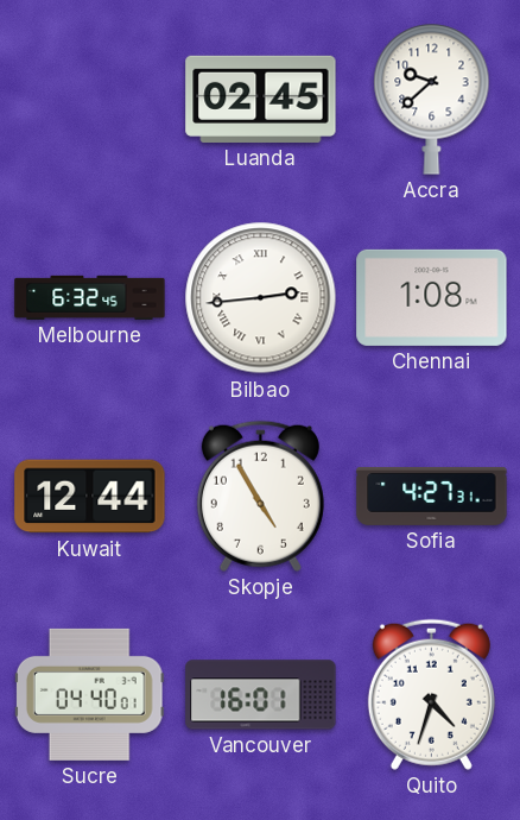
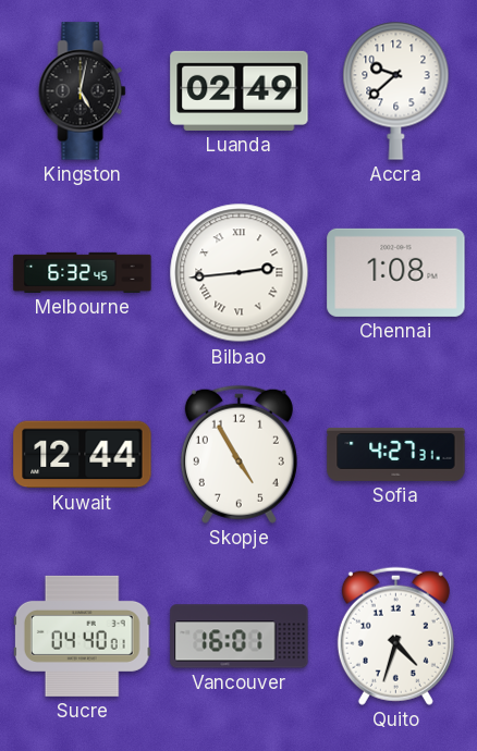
Kingston: none -> 5:02 (83, 91)
Luanda: 02:45 -> 02:49 (240, 90)
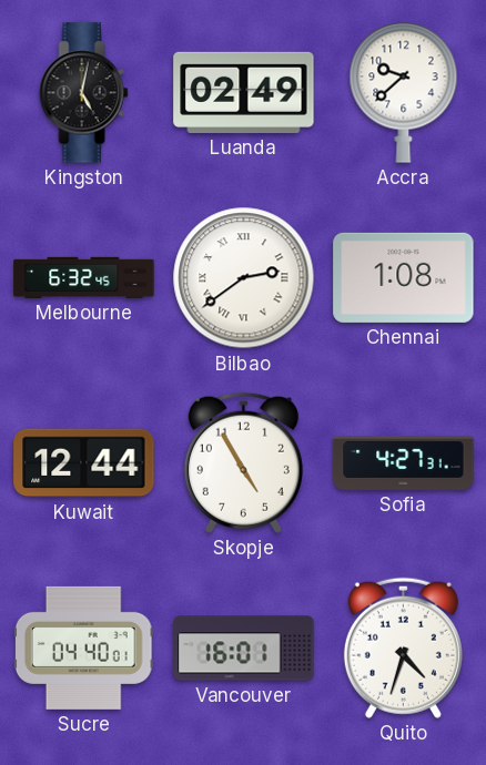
Bilbao: 2:44 -> 2:39 (244, 278)
